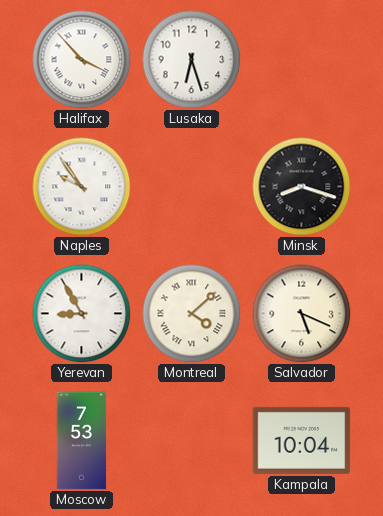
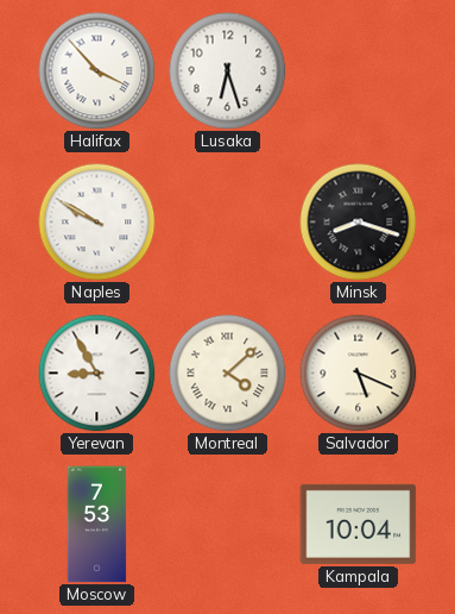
Naples: 9:54 -> 9:50 (97, 223)
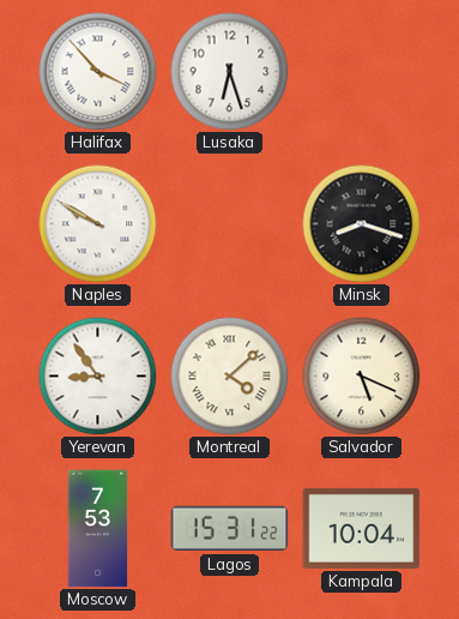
Yerevan: 8:55 -> 8:54 (98, 377)
Lagos: none -> 15:31 (230, 529)
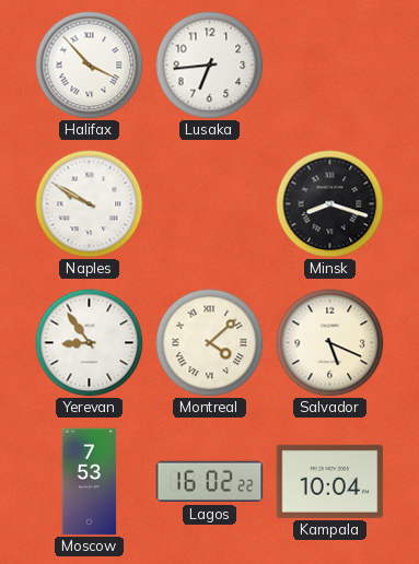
Lusaka: 6:27 -> 6:44 (210, 66)
Lagos: 15:31 -> 16:02 (210, 482)
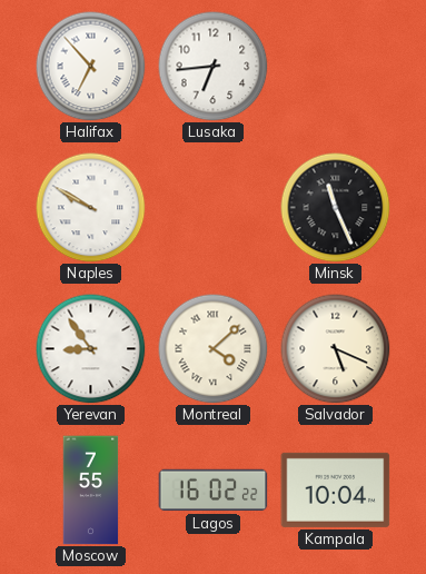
Halifax: 3:53 -> 6:53 (91, 67)
Minsk: 8:18 -> 11:26 (336, 208)
Moscow: 7:53 -> 7:55 (91, 491)
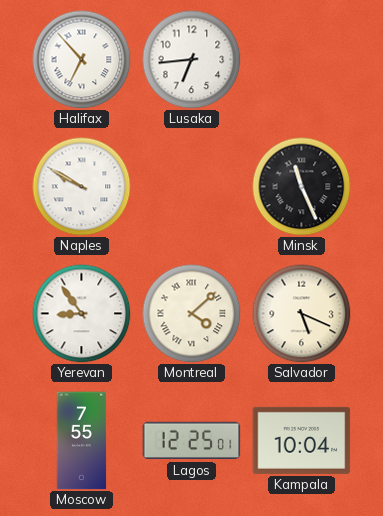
Lagos: 16:02 -> 12:25 (192, 441)
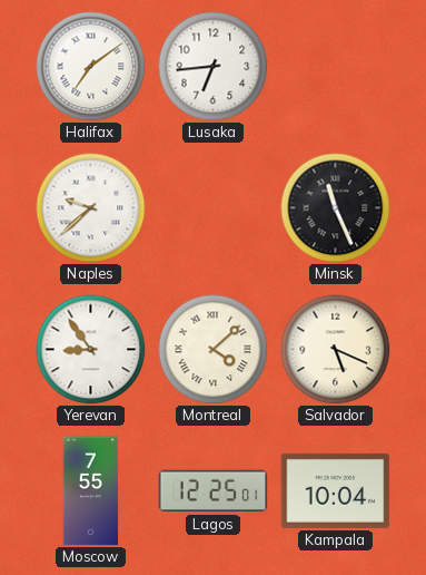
Halifax: 6:53 -> 7:09 (91, 67)
Naples: 9:50 -> 9:38 (91, 208)
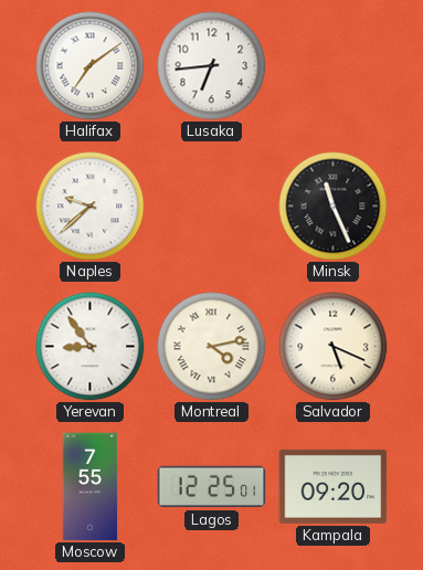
Montreal: 4:08 -> 4:13 (212, 347)
Kampala: 10:04 -> 09:20 (334, 486)
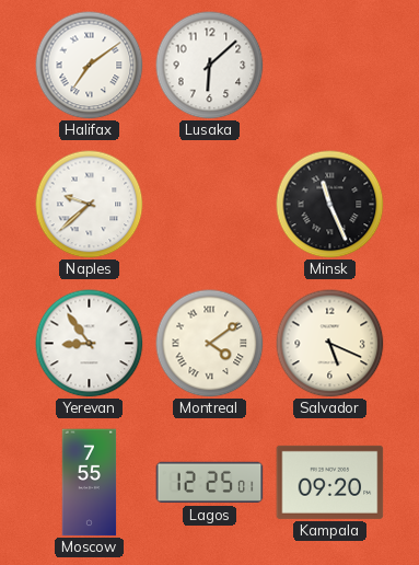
Lusaka: 6:44 -> 6:08 (210, 66)
Montreal: 4:13 -> 4:09 (210, 344)
